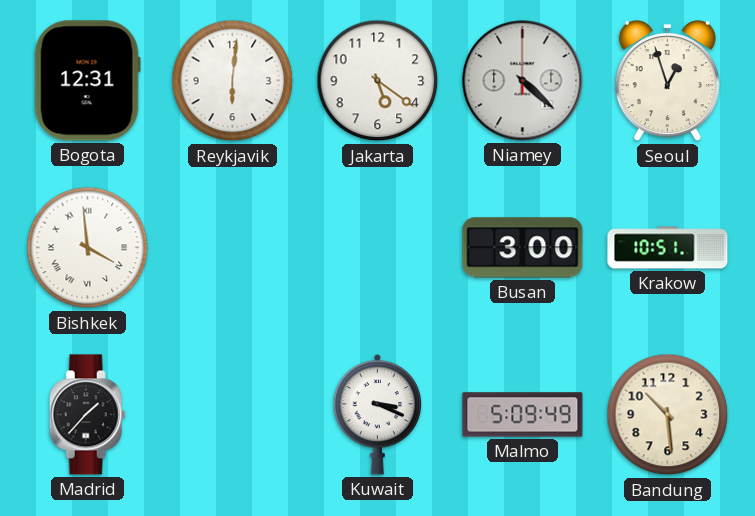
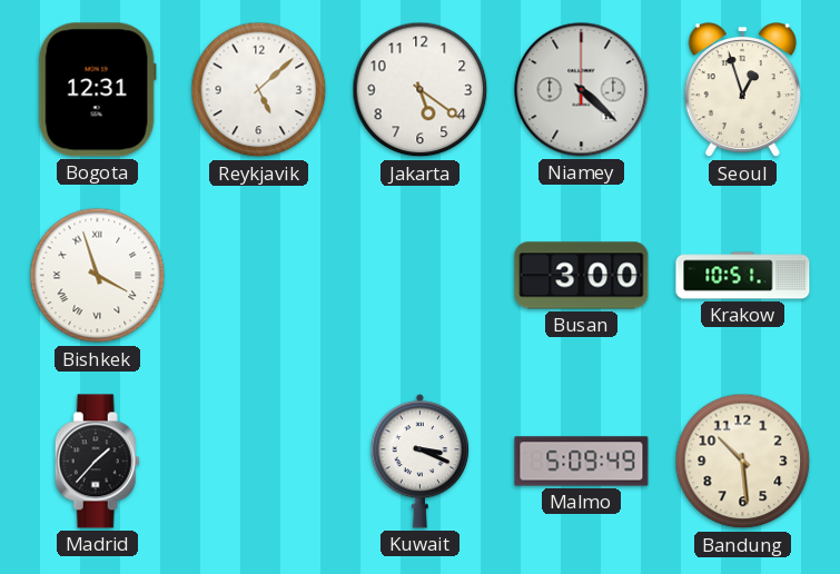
Reykjavik: 6:01 -> 5:08 (259, 90)
Bishkek: 3:59 -> 3:57 (98, 276)
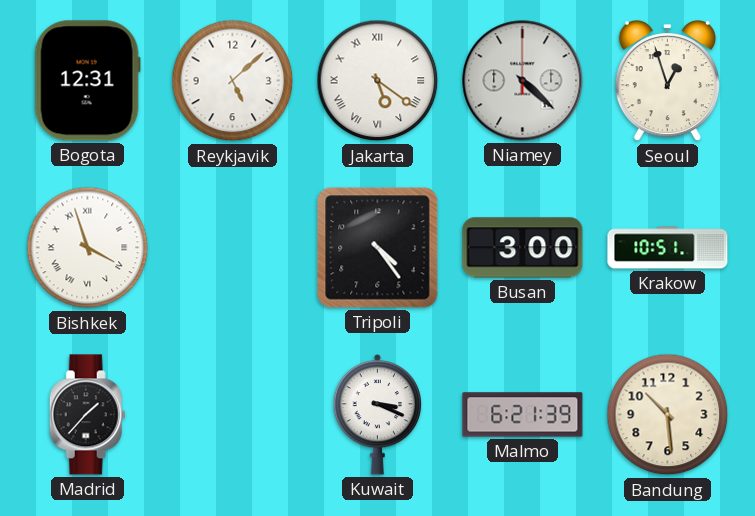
Jakarta numerals: Arabic -> Roman (378, 81)
Tripoli: none -> 4:24 (378, 248)
Malmo: 5:09 -> 6:21 (523, 415)
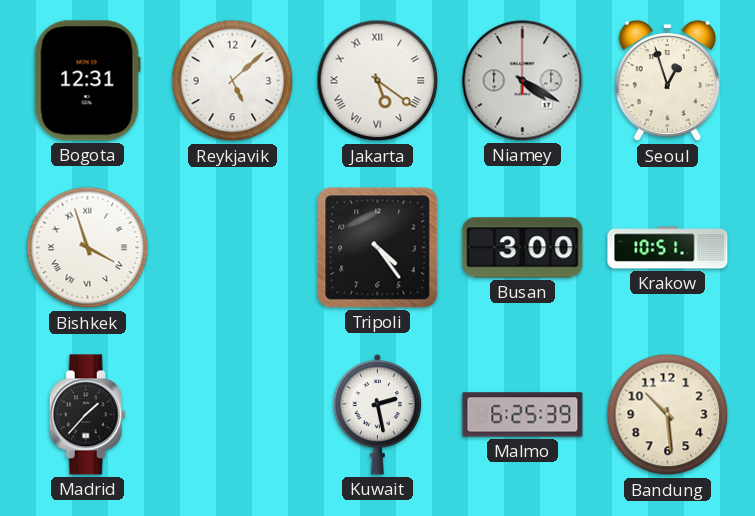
Niamey: 4:22 -> 4:20 (523, 81)
Kuwait: 3:19 -> 2:28 (378, 414)
Malmo: 6:21 -> 6:25 (523, 415)
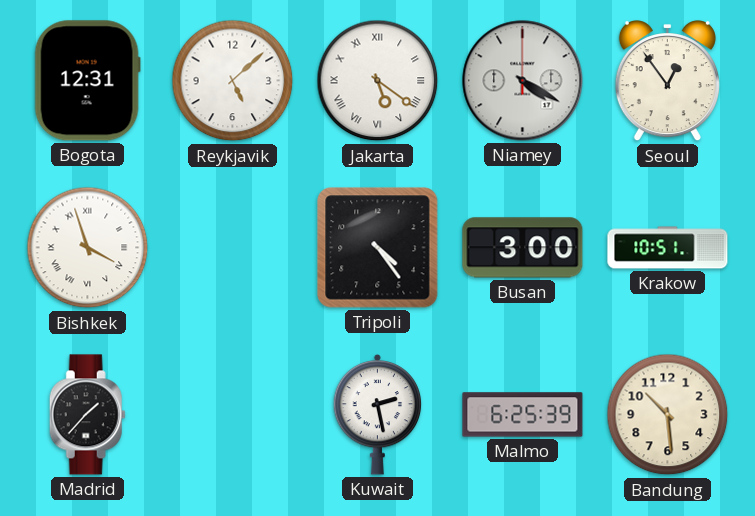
Seoul: 12:57 -> 12:54 (667, 81)
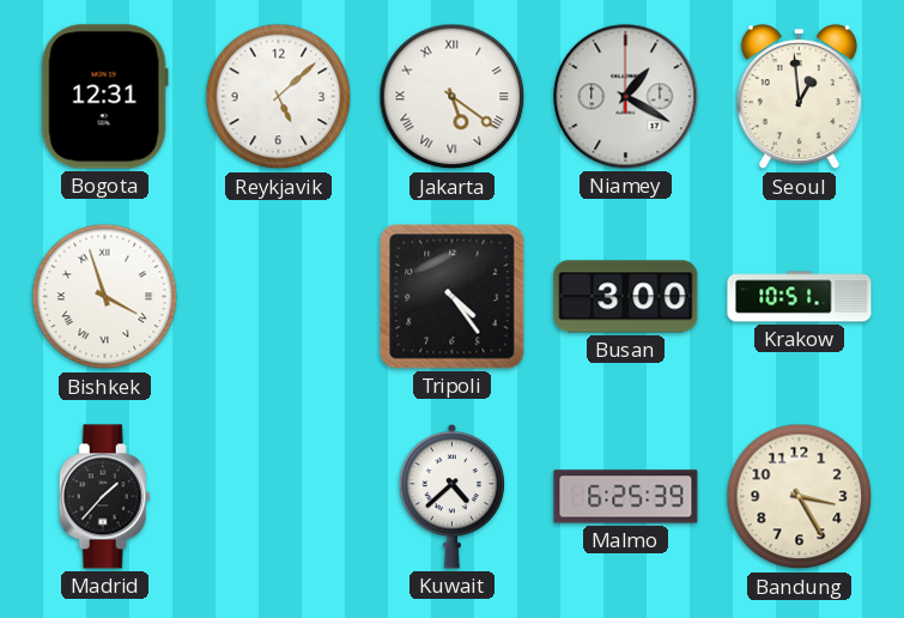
Niamey: 4:20 -> 1:20 (626, 97)
Seoul: 12:54 -> 12:59 (799, 97)
Kuwait: 2:28 -> 4:38 (453, 496)
Bandung: 10:29 -> 3:25 (800, 497)
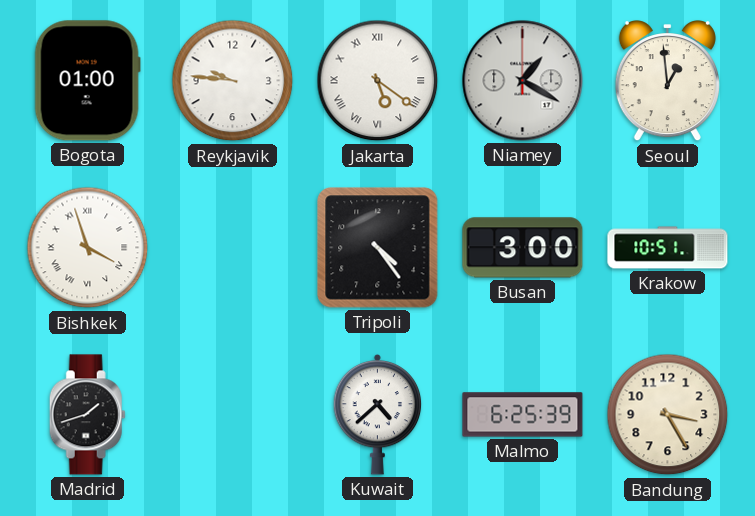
Bogota: 12:31 -> 01:00 (87, 81)
Reykjavik: 5:08 -> 9:46 (233, 81)
Madrid: 1:37 -> 1:42 (87, 415)
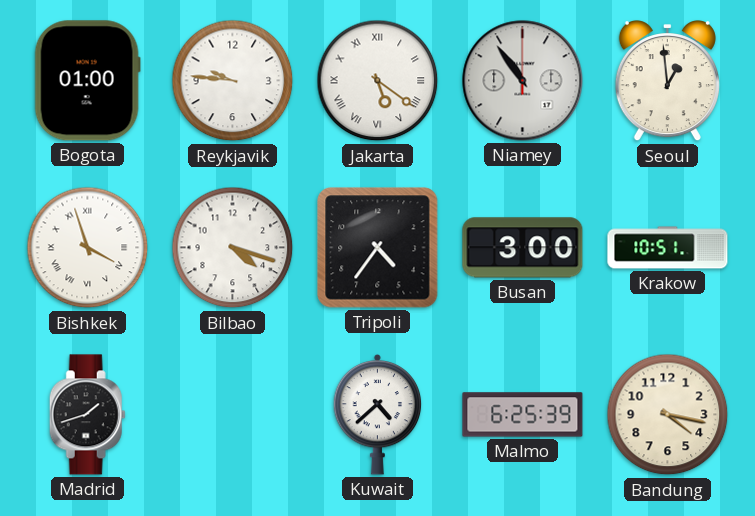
Niamey: 1:20 -> 10:54 (523, 81)
Bilbao: none -> 4:18 (233, 248)
Tripoli: 4:24 -> 4:36 (378, 248)
Bandung: 3:25 -> 4:17 (668, 415)
